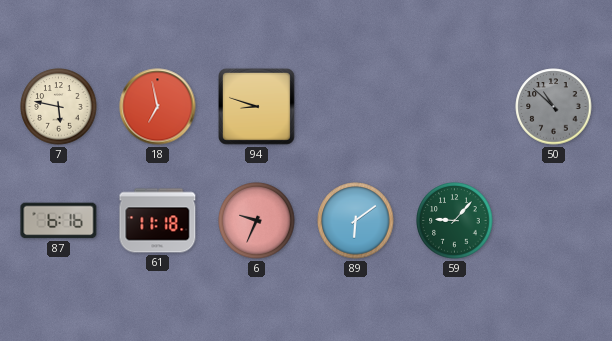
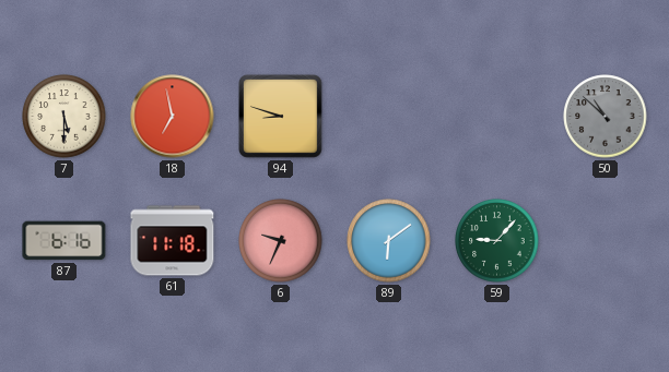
7: 5:47 -> 5:30 (64, 117)
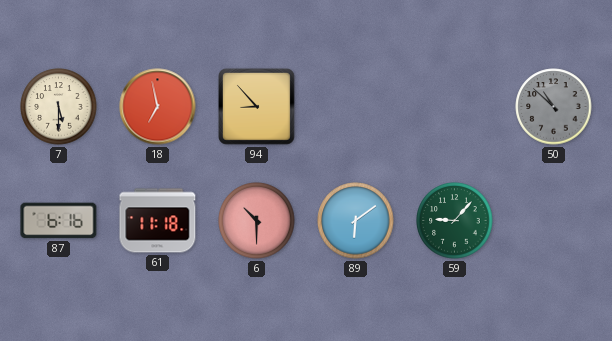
94: 8:48 -> 8:53 (257, 107)
6: 9:34 -> 10:30 (257, 221)
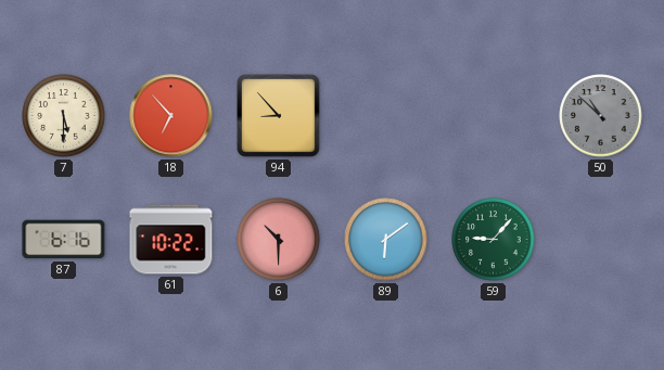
18: 6:58 -> 6:53 (171, 116)
61: 11:18 -> 10:22 (171, 240)
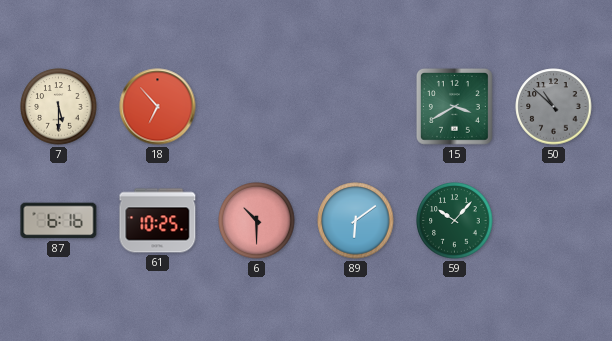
94: 8:53 -> none (279, 116)
15: none -> 3:40 (455, 107)
61: 10:22 -> 10:25 (158, 221)
59: 9:07 -> 10:07 (455, 221)
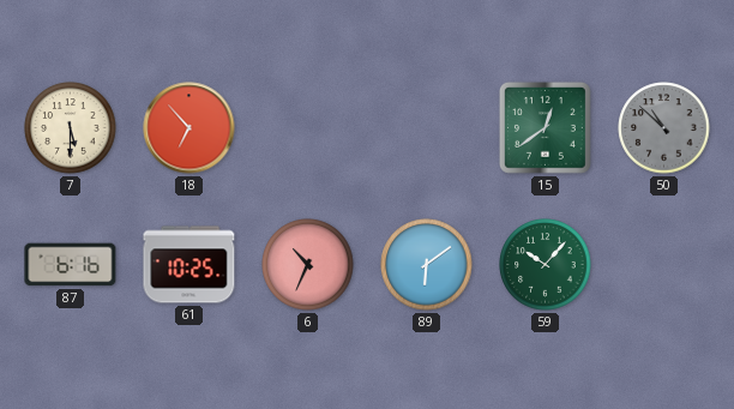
15: 3:40 -> 12:39 (546, 128)
6: 10:30 -> 10:34 (308, 265)
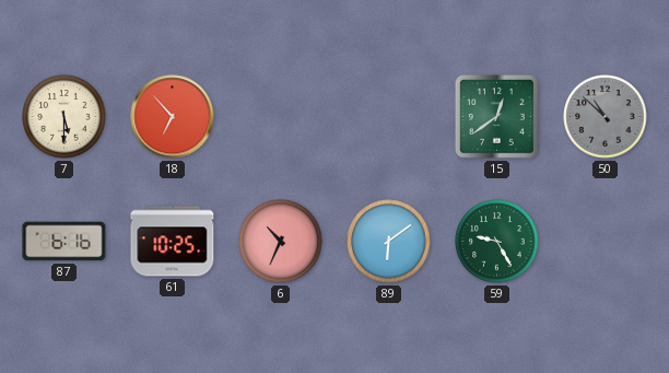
59: 10:07 -> 9:25 (497, 242)
